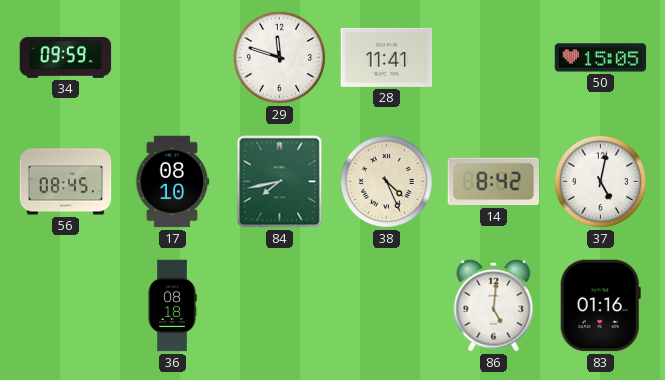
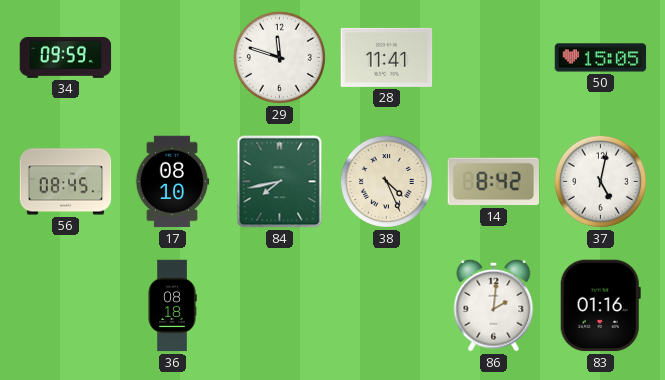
86: 5:01 -> 2:01 (494, 305)
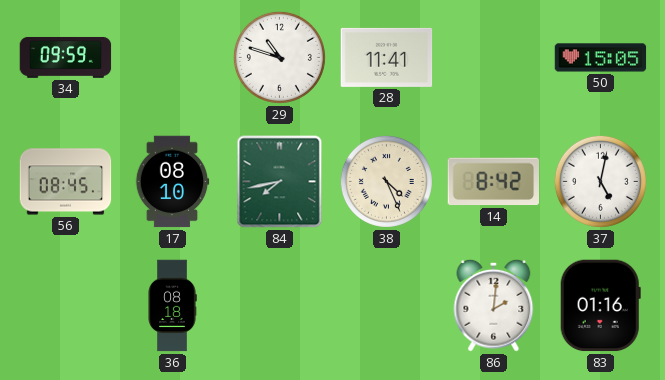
29: 11:48 -> 10:48 (279, 57)
